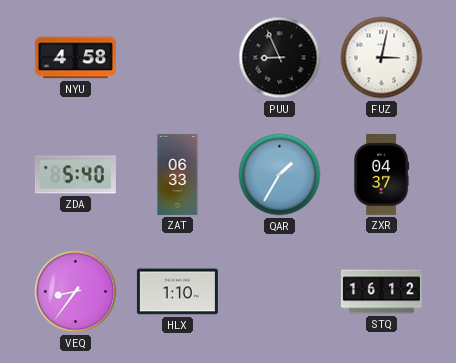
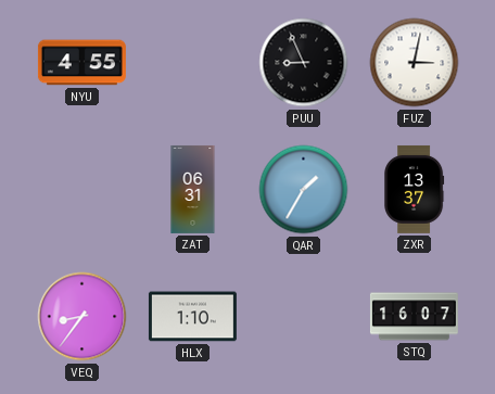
NYU: 4:58 -> 4:55 (81, 63)
ZDA: 5:40 -> none (75, 175)
ZAT: 06:33 -> 06:31 (193, 189)
ZXR: 04:37 -> 13:37 (414, 189)
STQ: 16:12 -> 16:07 (414, 317)
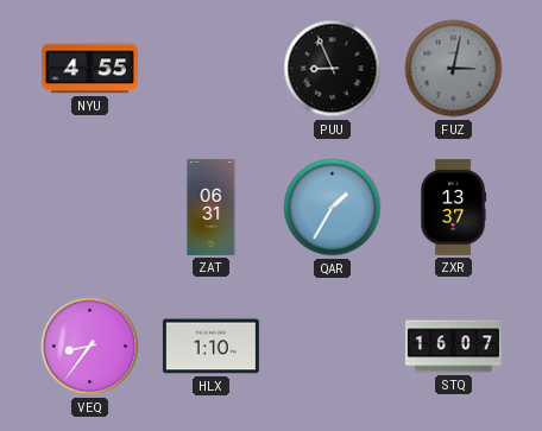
FUZ dial: white -> grey (454, 69)
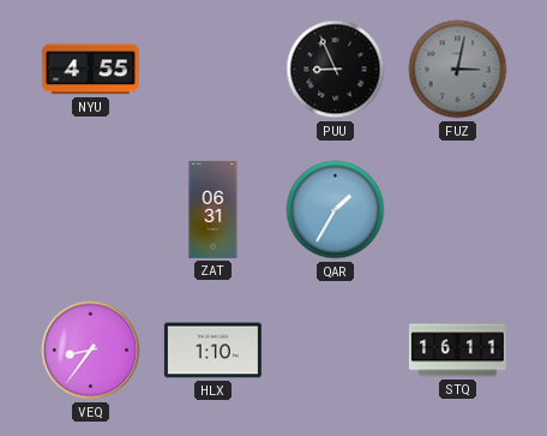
ZXR: 13:37 -> none (453, 207)
STQ: 16:07 -> 16:11 (457, 351)
